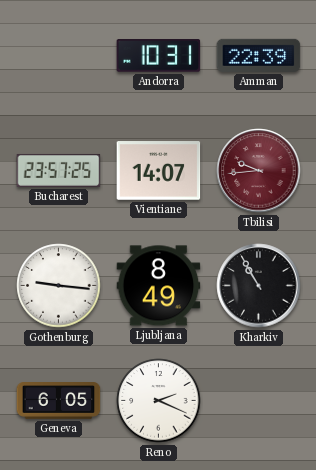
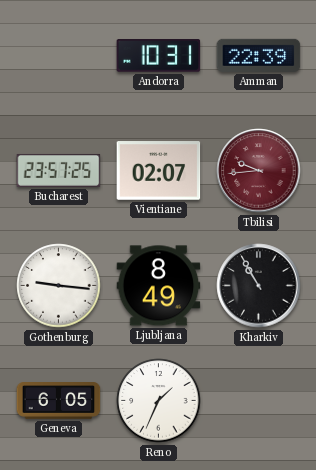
Vientiane: 14:07 -> 02:07 (159, 171)
Reno: 2:19 -> 1:34 (159, 401)
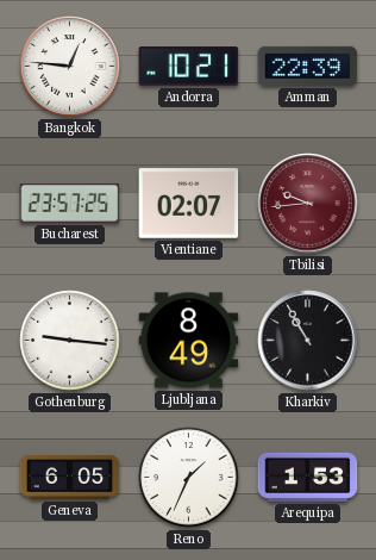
Bangkok: none -> 12:46 (70, 67)
Andorra: 10:31 -> 10:21 (189, 67)
Arequipa: none -> 1:53 (308, 477)
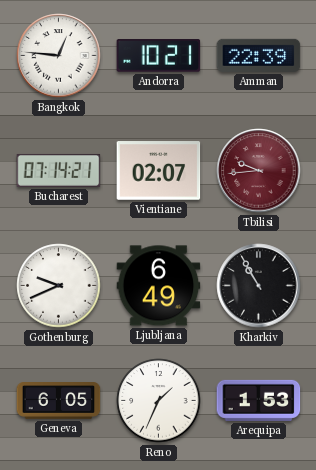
Bucharest: 23:57 -> 07:14 (59, 170)
Gothenburg: 9:16 -> 9:41 (59, 286)
Ljubljana: 8:49 -> 6:49 (159, 286)
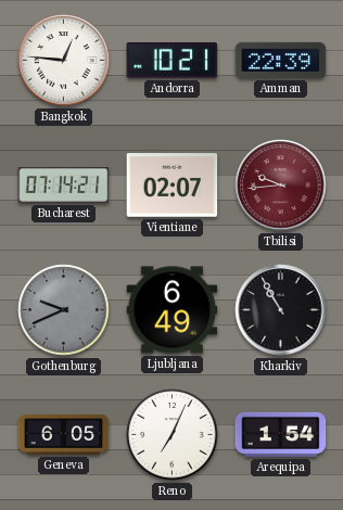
Gothenburg dial: white -> grey (64, 310)
Reno: 1:34 -> 7:04 (173, 435)
Arequipa: 1:53 -> 1:54 (281, 434)
